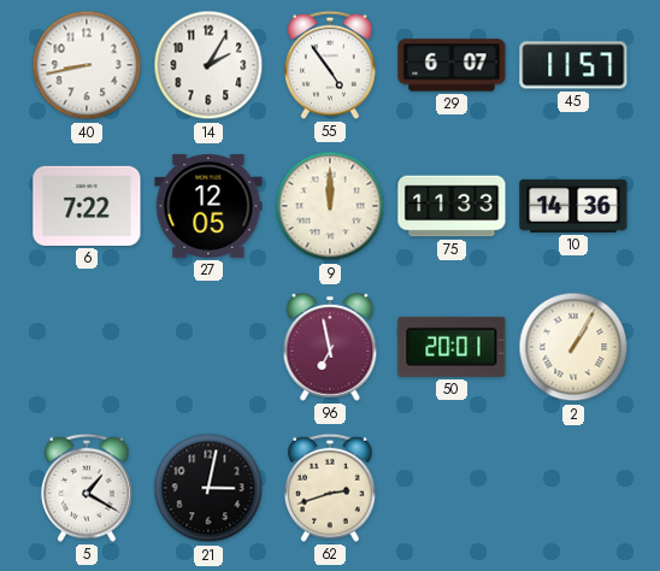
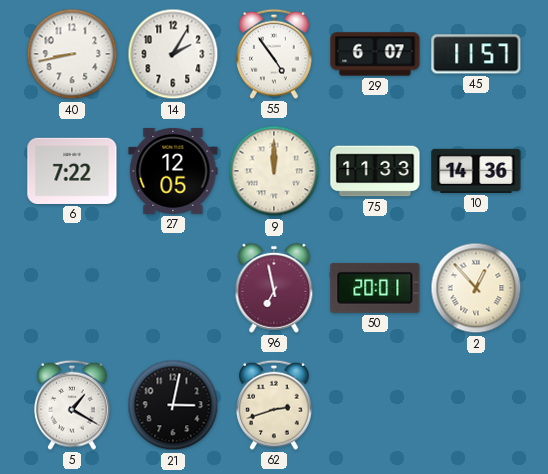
2: 1:05 -> 12:53 (476, 288)
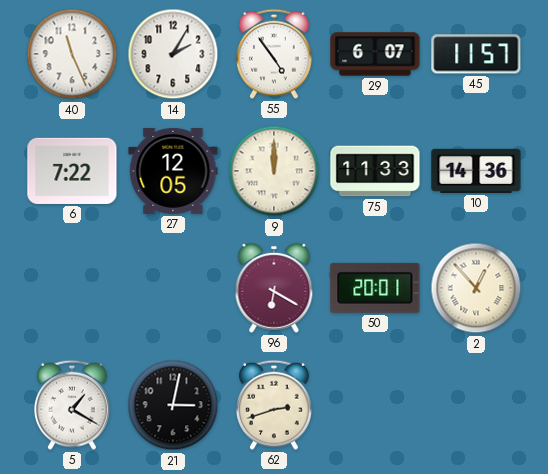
40: 8:43 -> 11:26 (72, 54)
96: 6:58 -> 6:20 (274, 288)
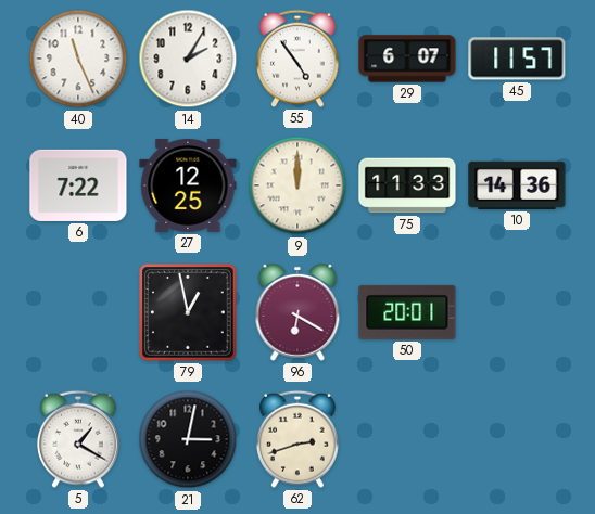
27: 12:05 -> 12:25 (188, 185)
79: none -> 12:58 (188, 312)
2: 12:53 -> none (476, 288)
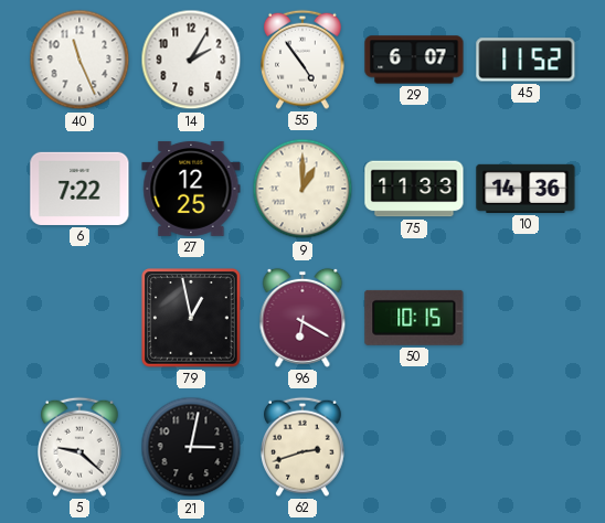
45: 11:57 -> 11:52 (526, 60)
9: 12:00 -> 1:00 (302, 189)
50: 20:01 -> 10:15 (414, 318)
5: 1:20 -> 9:22 (81, 447)
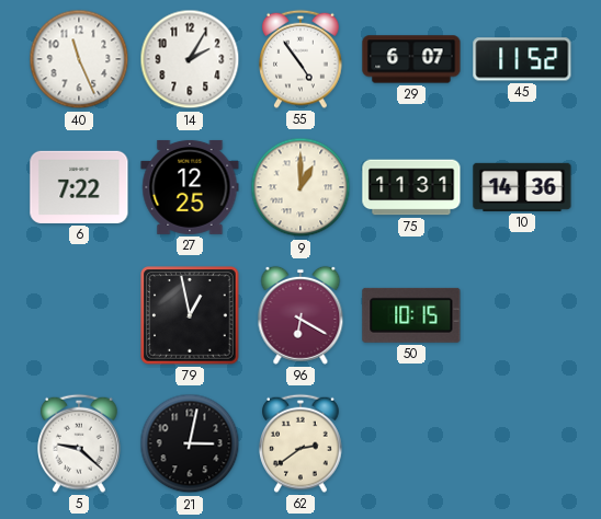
75: 11:33 -> 11:31 (411, 187)
62: 2:42 -> 2:39 (302, 443)
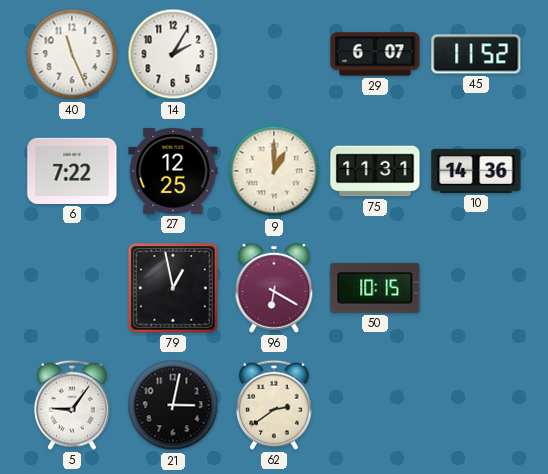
55: 4:54 -> none (302, 59)
5: 9:22 -> 9:06 (73, 405)
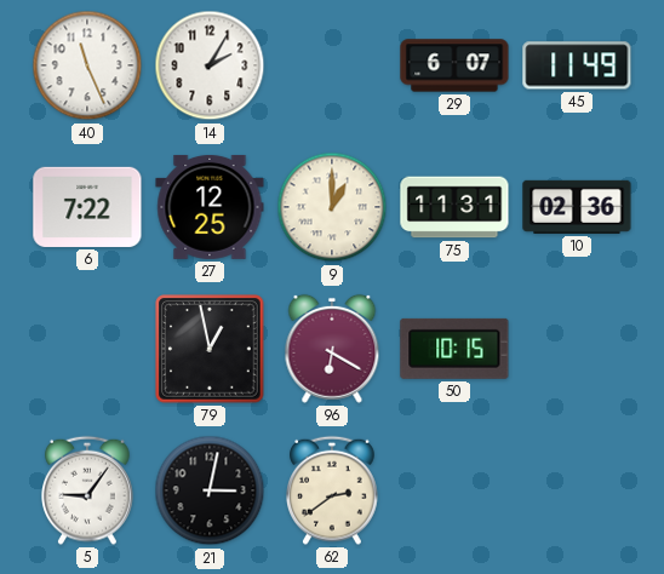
45: 11:52 -> 11:49 (577, 65)
10: 14:36 -> 02:36 (577, 207)
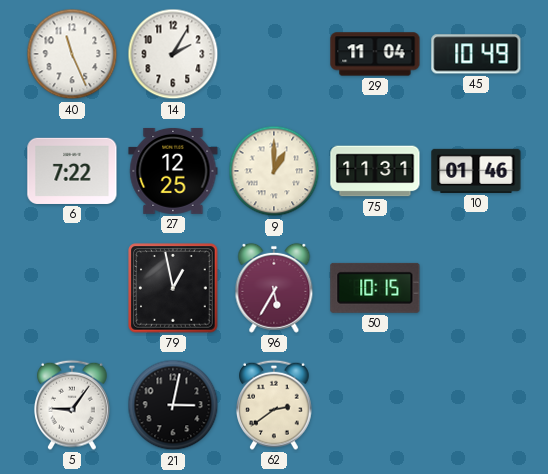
29: 6:07 -> 11:04 (375, 54)
45: 11:49 -> 10:49 (476, 54)
10: 02:36 -> 01:46 (476, 171)
96: 6:20 -> 5:35 (274, 288)
